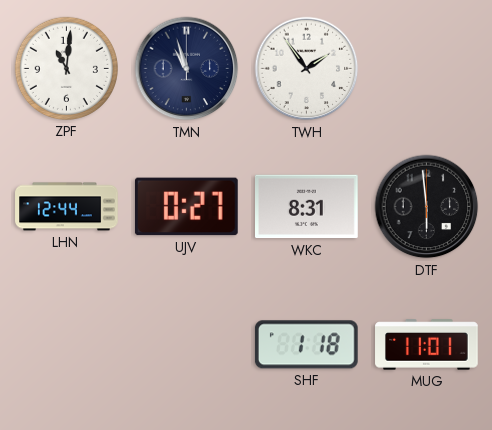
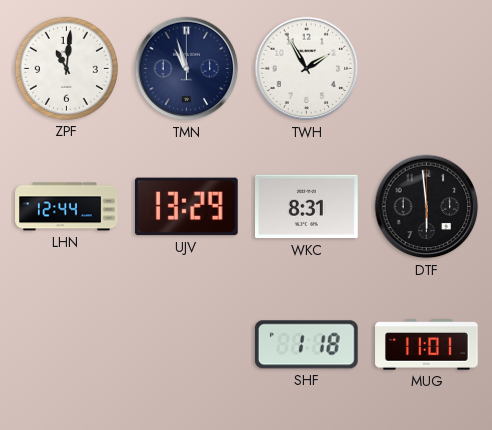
TWH: 1:54 -> 1:55 (307, 69)
UJV: 0:27 -> 13:29 (186, 207)
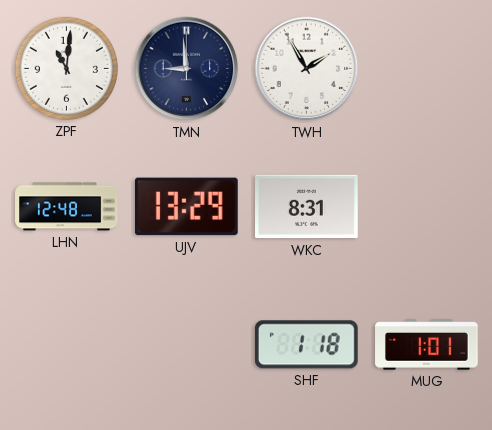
TMN: 10:57 -> 8:59 (187, 69)
LHN: 12:44 -> 12:48 (67, 207)
DTF: 5:59 -> none (427, 207)
MUG: 11:01 -> 1:01 (427, 345)
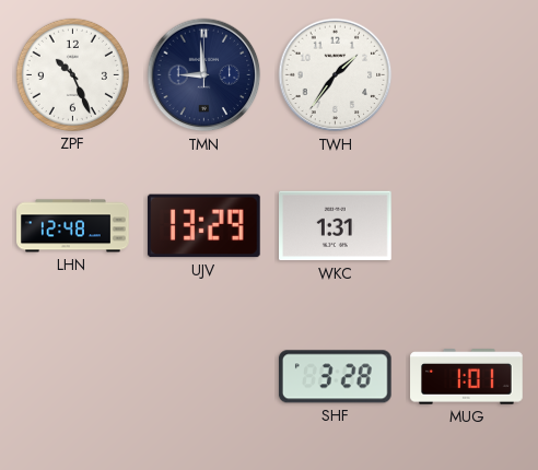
ZPF: 11:01 -> 10:26 (72, 74)
TWH: 1:55 -> 1:36 (336, 75)
WKC: 8:31 -> 1:31 (336, 226)
SHF: 1:18 -> 3:28 (335, 377)
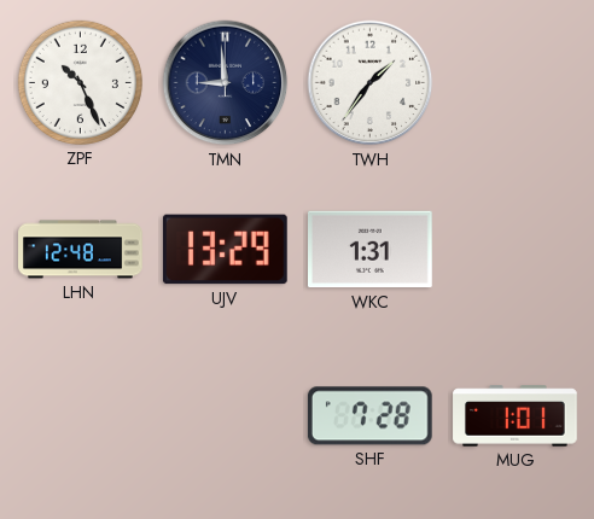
SHF: 3:28 -> 7:28 (369, 416)
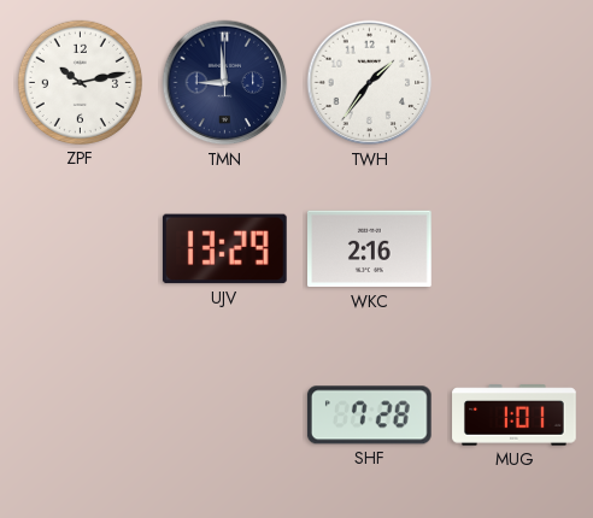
ZPF: 10:26 -> 10:13 (80, 82)
LHN: 12:48 -> none (81, 250)
WKC: 1:31 -> 2:16 (370, 249)
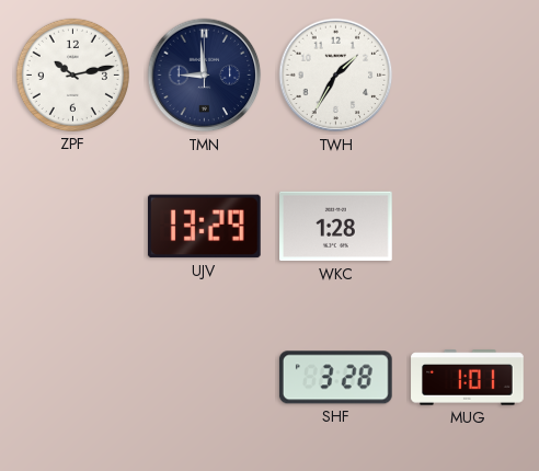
TWH: 1:36 -> 1:35 (336, 76)
WKC: 2:16 -> 1:28 (336, 227)
SHF: 7:28 -> 3:28 (335, 378)
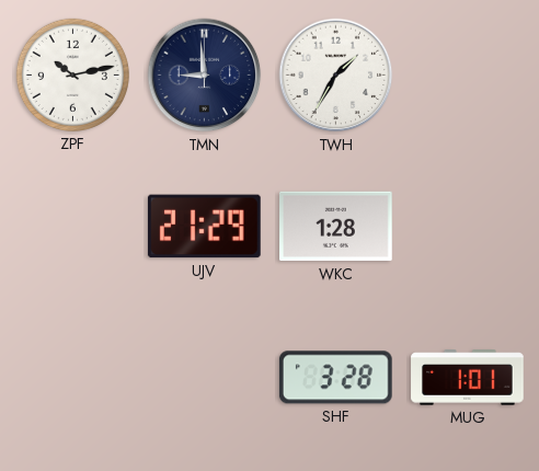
UJV: 13:29 -> 21:29 (204, 227)
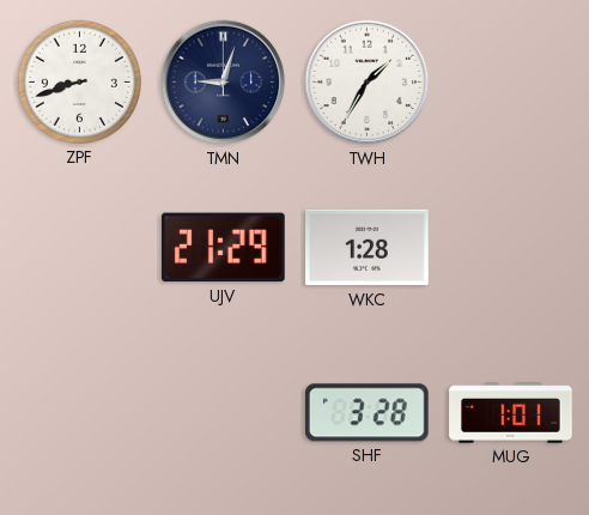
ZPF: 10:13 -> 8:42 (79, 81)
TMN: 8:59 -> 9:03 (224, 83)
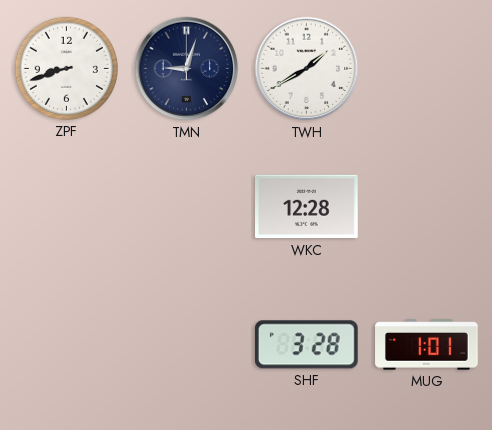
TWH: 1:35 -> 1:40 (307, 69)
UJV: 21:29 -> none (223, 248)
WKC: 1:28 -> 12:28 (307, 207)
